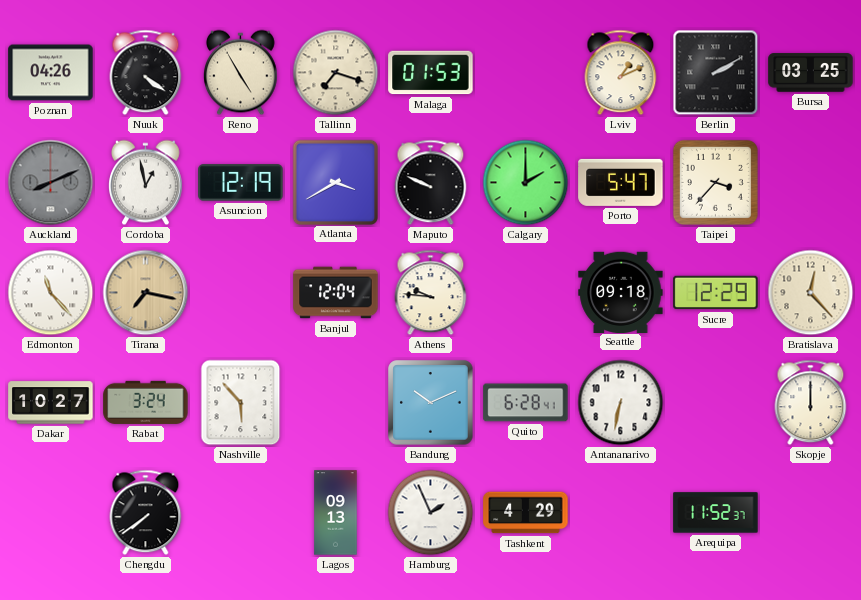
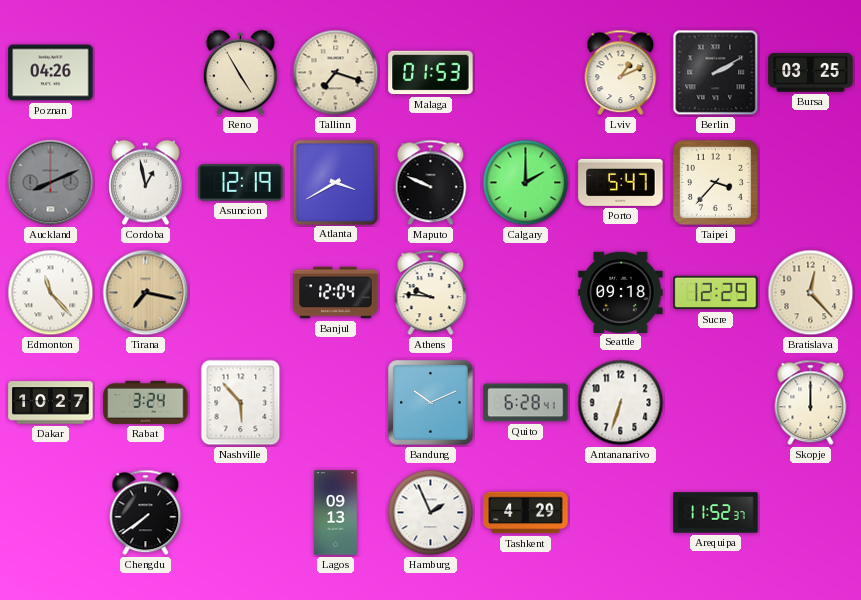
Nuuk: 4:21 -> none (146, 73)
Antananarivo: 6:32 -> 6:33 (621, 403)
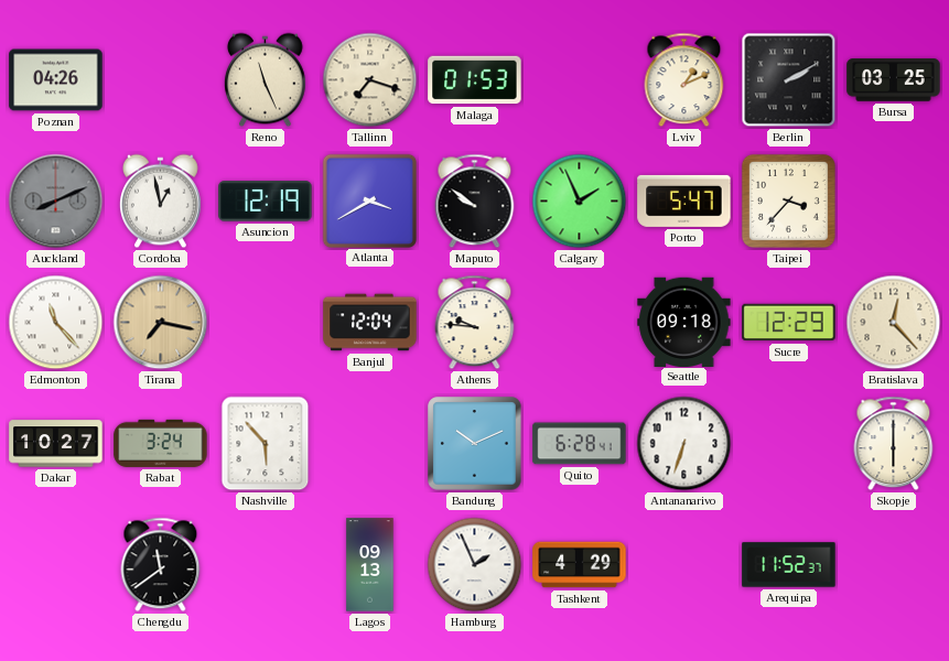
Reno: 4:55 -> 11:26 (266, 80)
Maputo: 9:49 -> 9:51 (475, 202)
Calgary: 2:00 -> 1:56 (580, 202)
Skopje: 12:00 -> 6:00 (894, 444)
Chengdu: 7:39 -> 11:39 (161, 565)
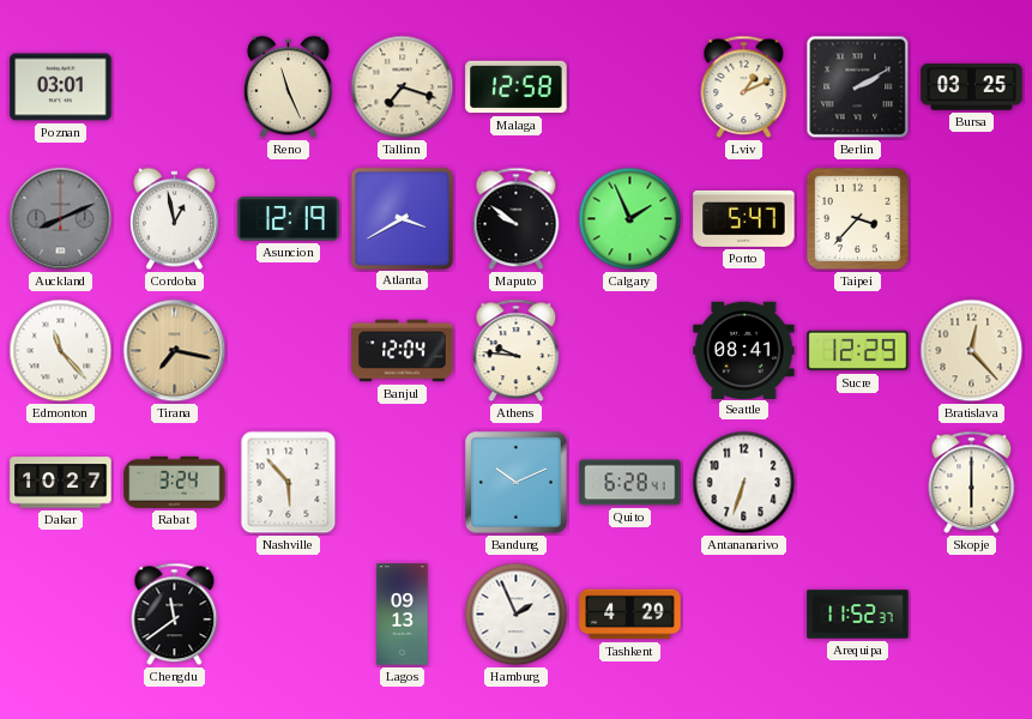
Poznan: 04:26 -> 03:01 (61, 87)
Malaga: 01:53 -> 12:58 (517, 87)
Seattle: 09:18 -> 08:41 (744, 350)
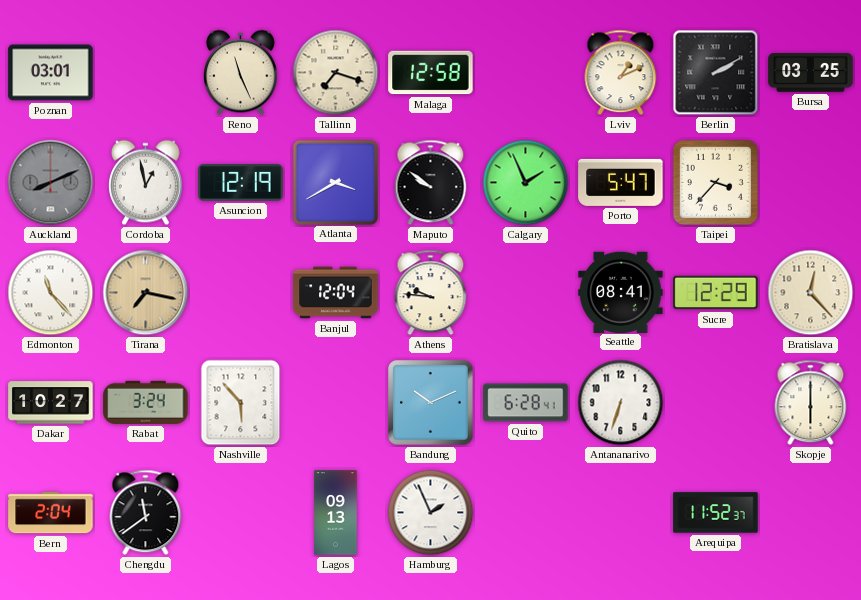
Bern: none -> 2:04 (51, 513)
Tashkent: 4:29 -> none (630, 615)
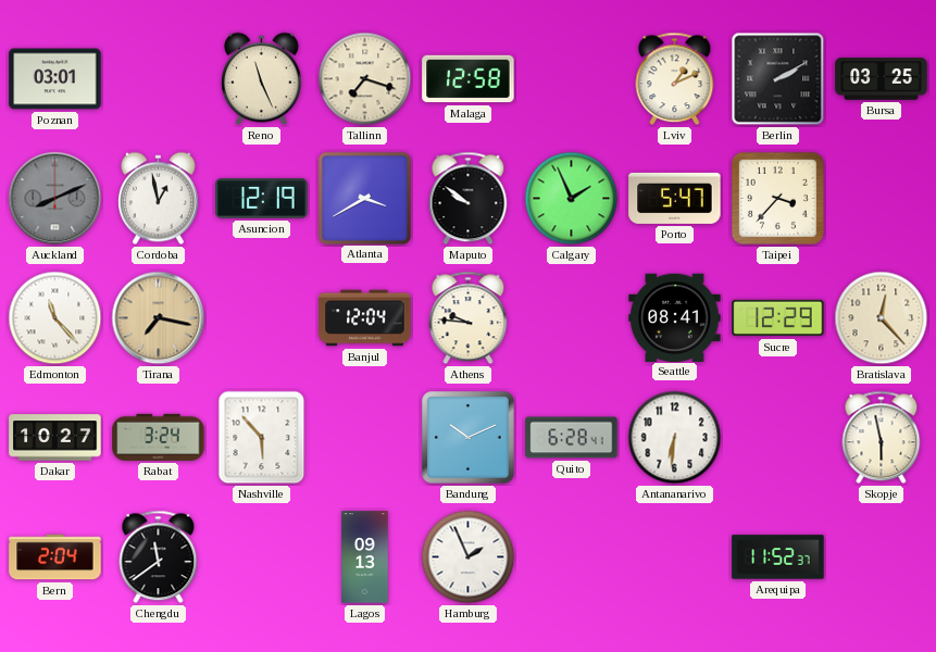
Antananarivo: 6:33 -> 6:31 (675, 438)
Skopje: 6:00 -> 5:58 (882, 438)
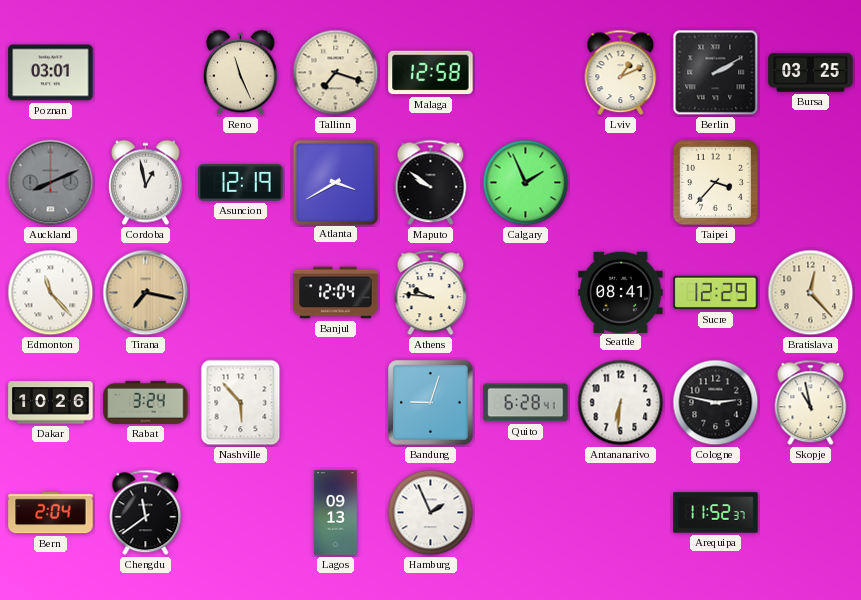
Porto: 5:47 -> none (675, 198)
Dakar: 10:27 -> 10:26 (51, 403)
Bandung: 10:11 -> 9:03 (431, 403)
Cologne: none -> 2:47 (716, 403)
Skopje: 5:58 -> 10:58 (811, 403)
